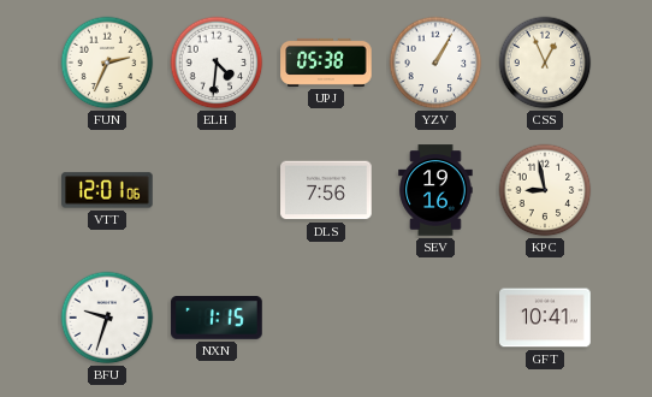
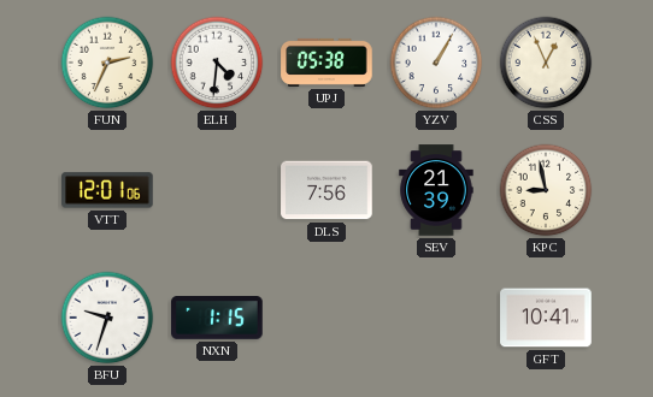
SEV: 19:16 -> 21:39 (436, 190)
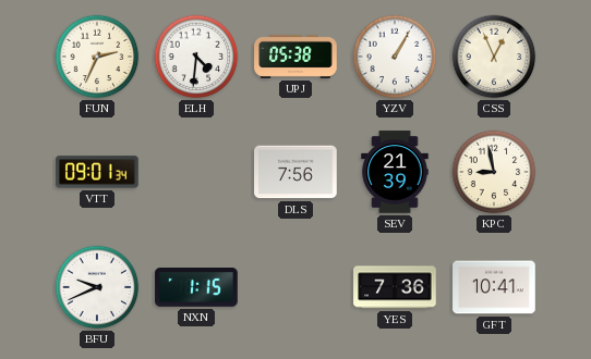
VTT: 12:01 -> 09:01 (97, 172)
BFU: 9:33 -> 9:41 (97, 287)
YES: none -> 7:36 (395, 287)
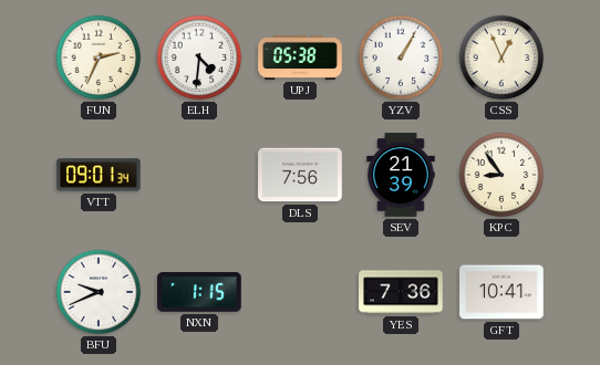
KPC: 8:58 -> 8:54 (501, 175)
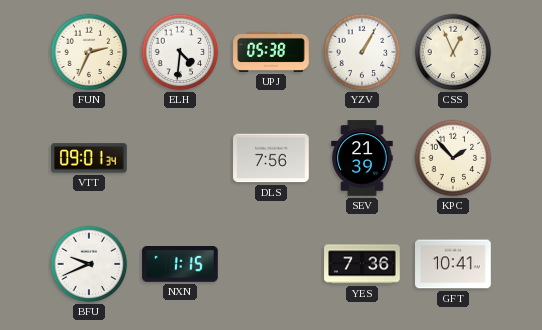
KPC: 8:54 -> 1:53 (453, 158)
